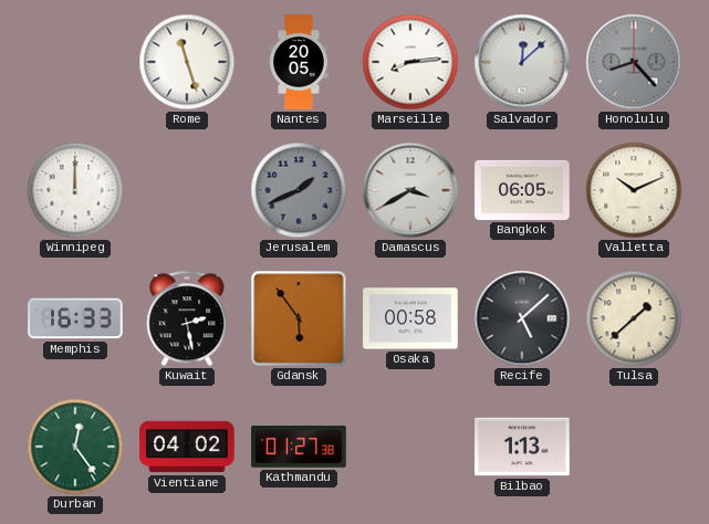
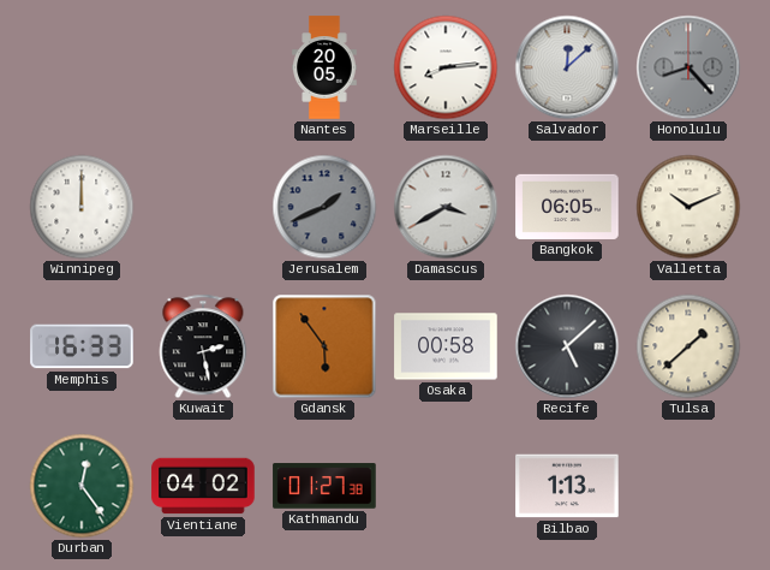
Rome: 11:27 -> none (187, 62)
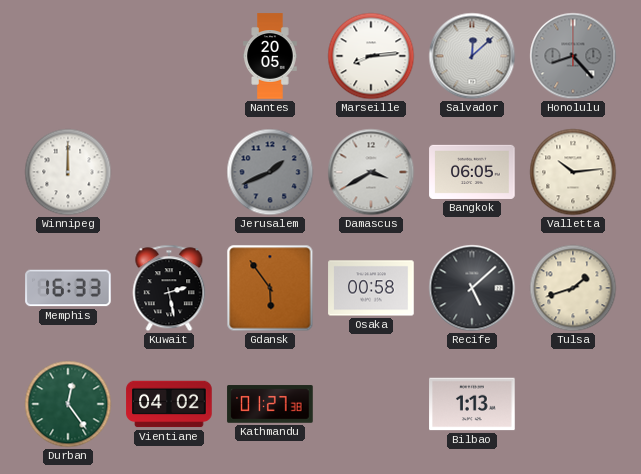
Valletta: 10:11 -> 10:14 (573, 172)
Tulsa: 1:38 -> 1:42 (573, 288)
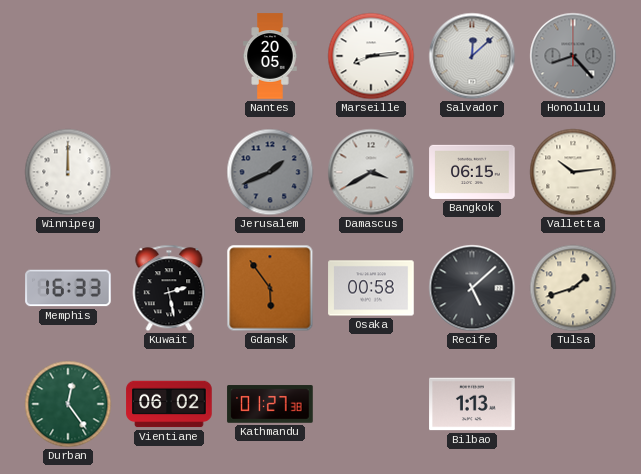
Bangkok: 06:05 -> 06:15 (472, 172)
Vientiane: 04:02 -> 06:02 (169, 404)
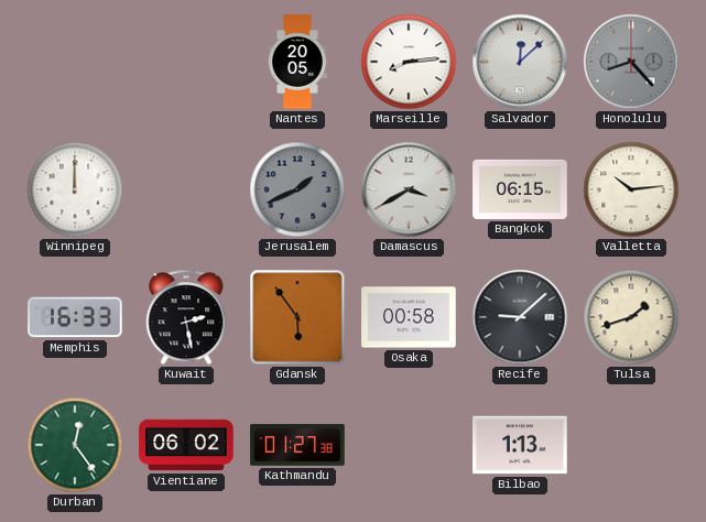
Recife: 5:08 -> 9:08 (520, 317)
